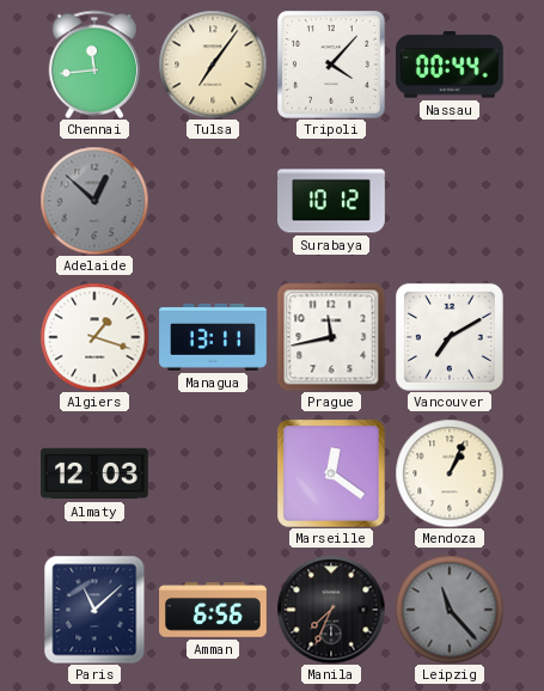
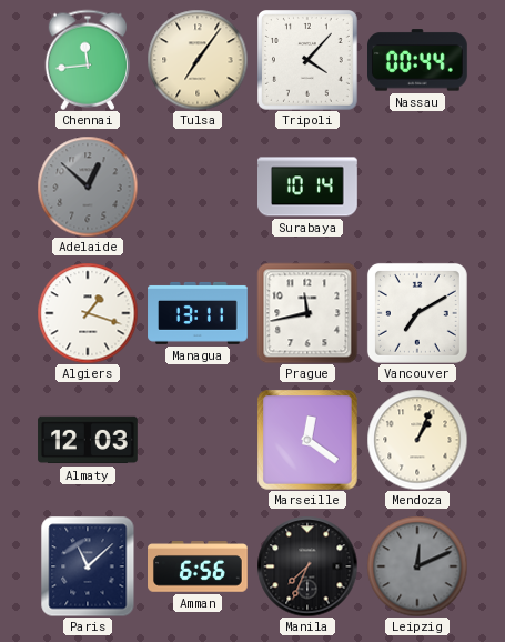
Surabaya: 10:12 -> 10:14 (309, 187)
Leipzig: 11:23 -> 12:11 (417, 566)
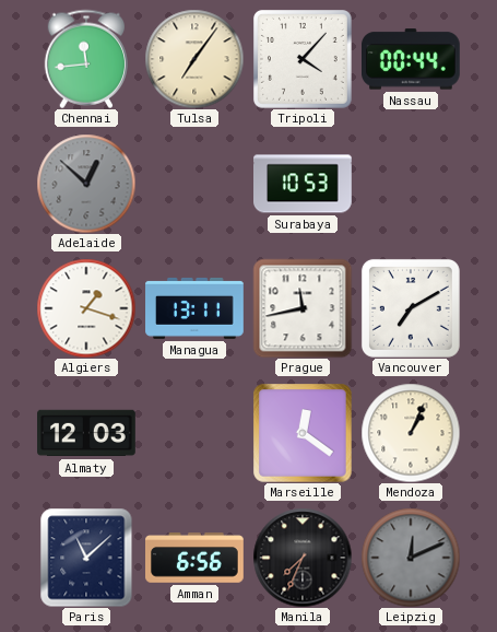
Surabaya: 10:14 -> 10:53 (304, 184)
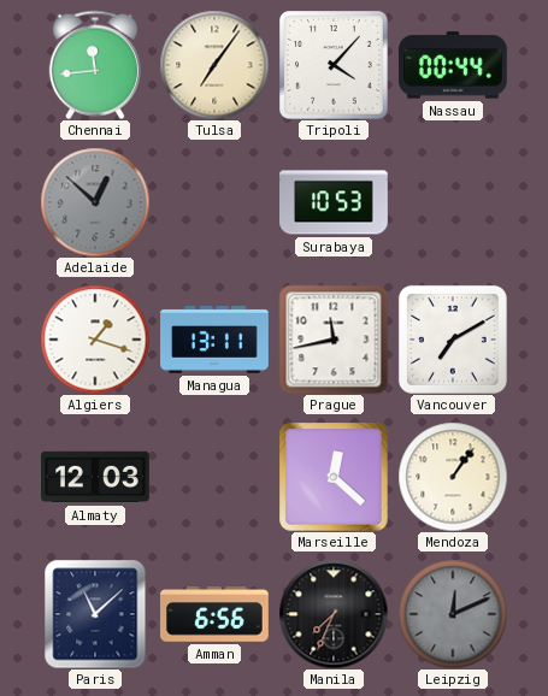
Marseille: 12:21 -> 12:22 (334, 477)
Mendoza: 1:04 -> 1:06 (453, 477)
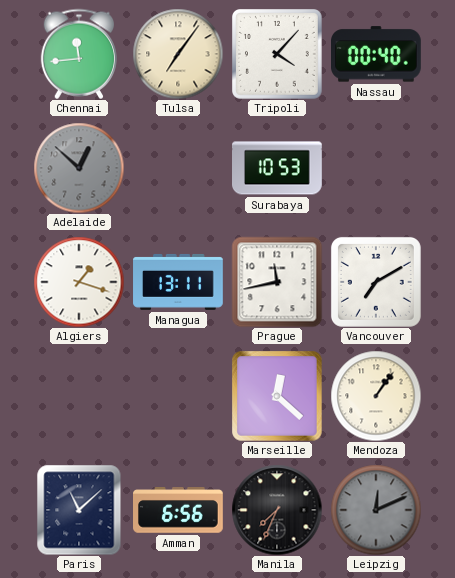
Nassau: 00:44 -> 00:40 (377, 54)
Almaty: 12:03 -> none (95, 477)
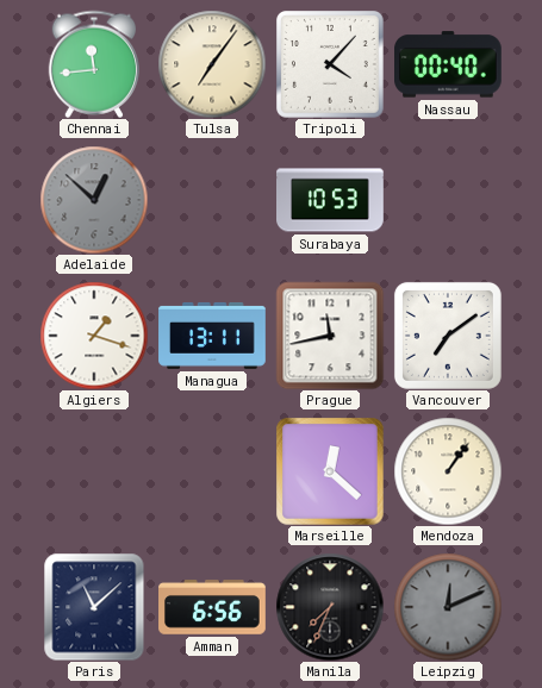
Vancouver: 7:10 -> 7:09 (448, 336)
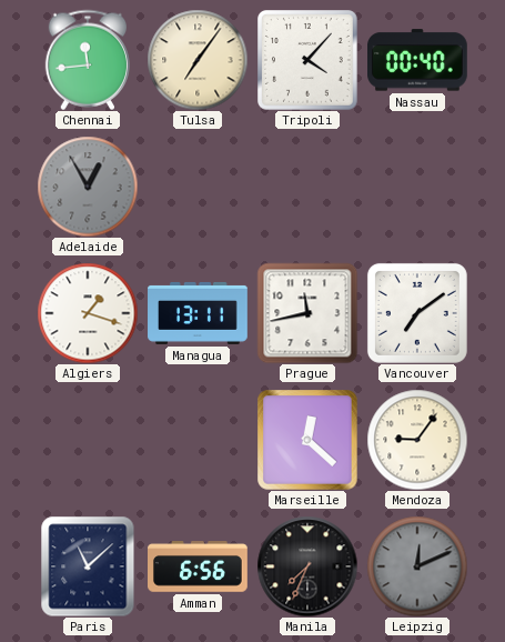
Adelaide: 12:52 -> 12:55 (88, 187)
Surabaya: 10:53 -> none (331, 200)
Mendoza: 1:06 -> 9:06 (417, 440)
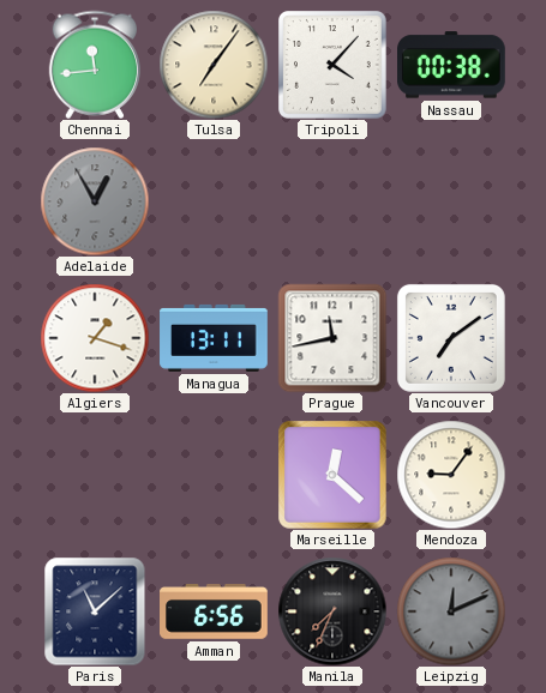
Nassau: 00:40 -> 00:38 (452, 65)
